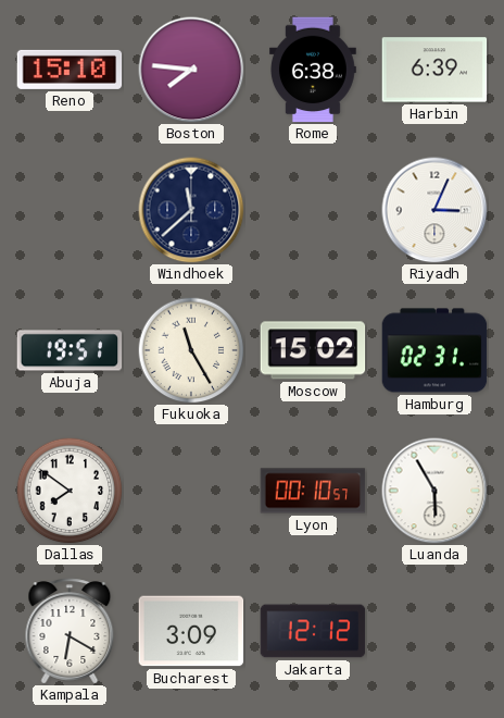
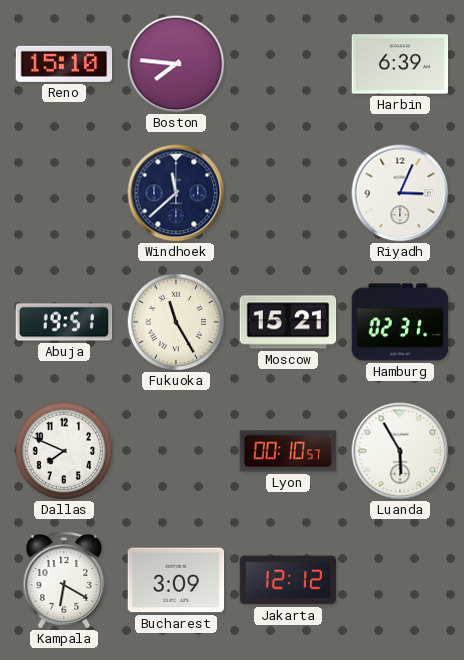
Rome: 6:38 -> none (313, 70)
Moscow: 15:02 -> 15:21 (288, 322)
Dallas: 7:51 -> 7:49 (64, 451)
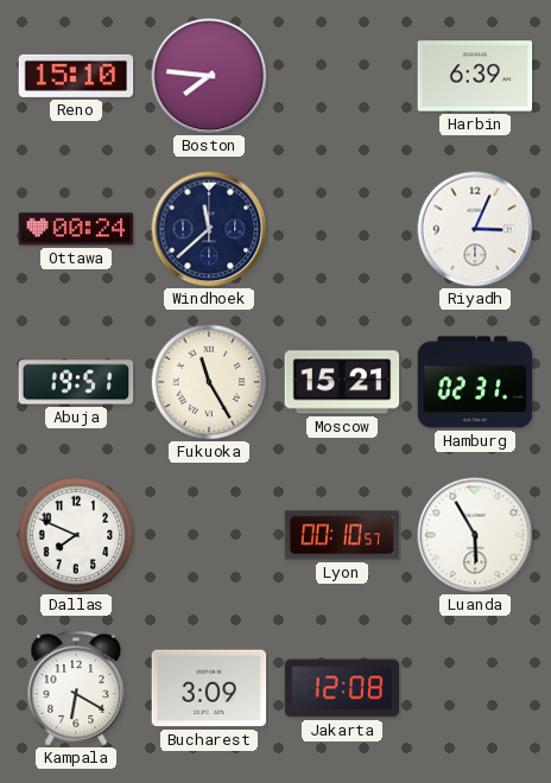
Ottawa: none -> 00:24 (76, 229)
Jakarta: 12:12 -> 12:08 (342, 688)
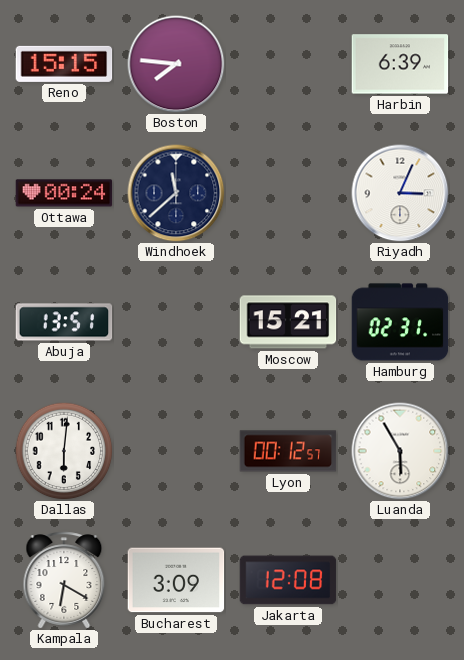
Reno: 15:10 -> 15:15 (64, 64)
Abuja: 19:51 -> 13:51 (64, 322)
Fukuoka: 11:25 -> none (209, 382)
Dallas: 7:49 -> 6:01 (64, 451)
Lyon: 00:10 -> 00:12 (288, 451)
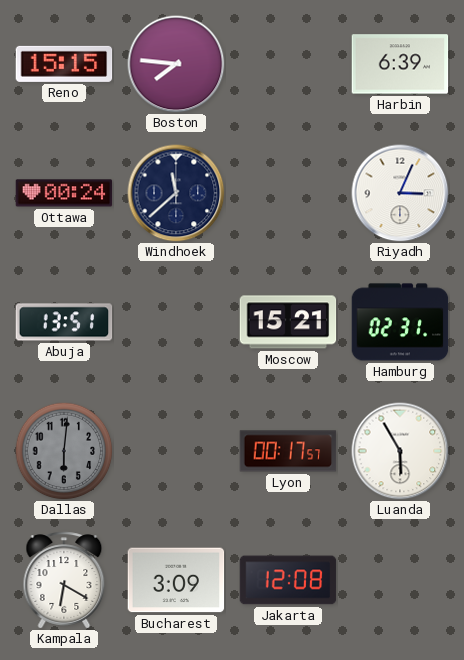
Dallas dial: white -> grey (64, 451)
Lyon: 00:12 -> 00:17 (288, 451)
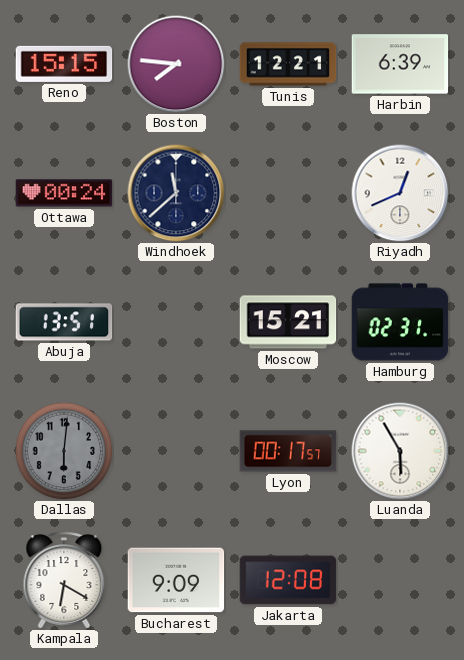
Tunis: none -> 12:21 (288, 64)
Riyadh: 3:04 -> 12:41 (400, 193)
Bucharest: 3:09 -> 9:09 (176, 580)
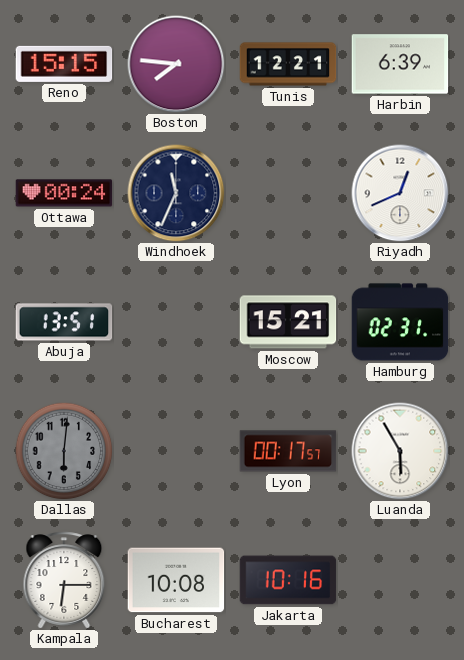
Windhoek: 11:38 -> 11:34 (176, 193)
Kampala: 6:20 -> 6:15 (64, 580)
Bucharest: 9:09 -> 10:08 (176, 580)
Jakarta: 12:08 -> 10:16 (288, 580)
